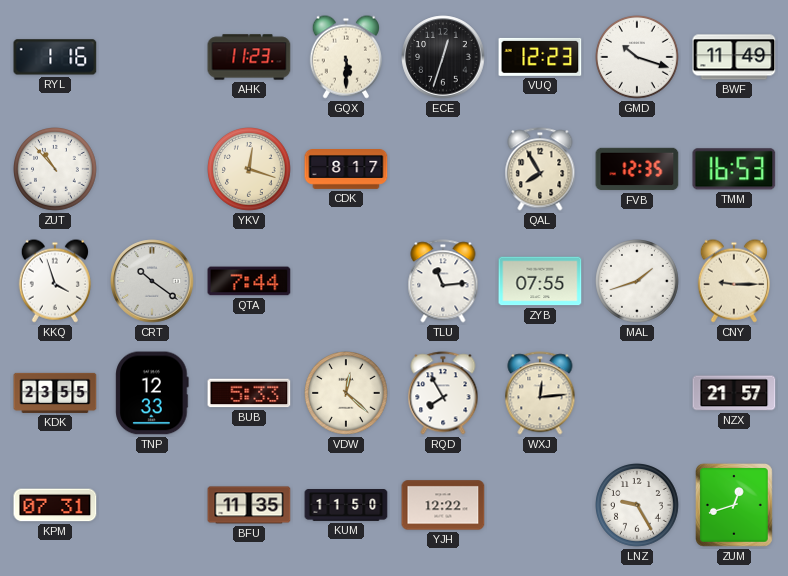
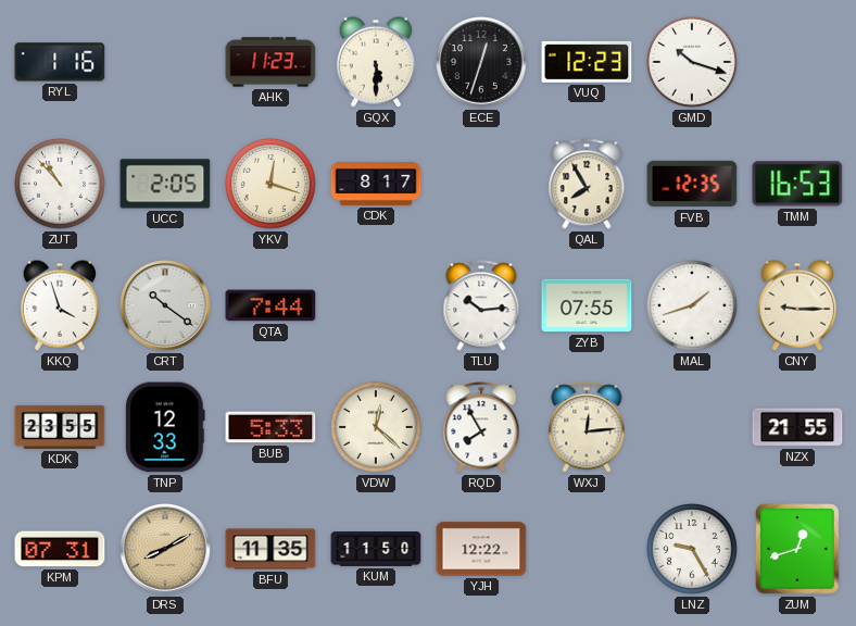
BWF: 11:49 -> none (734, 57)
UCC: none -> 2:05 (165, 184)
TLU: 11:14 -> 10:14 (481, 305)
NZX: 21:57 -> 21:55 (797, 427)
DRS: none -> 8:10 (165, 549)
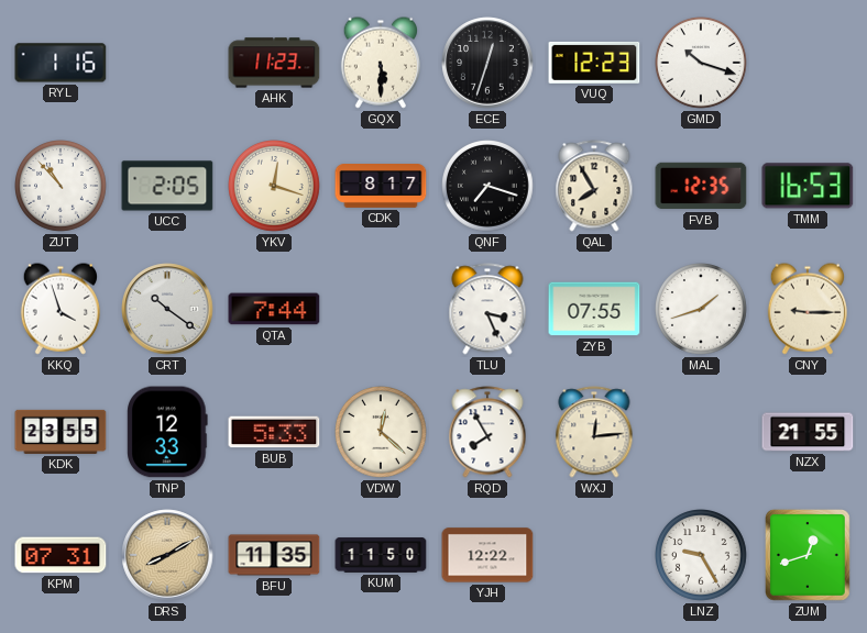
QNF: none -> 7:18 (489, 187)
TLU: 10:14 -> 3:26 (487, 309)
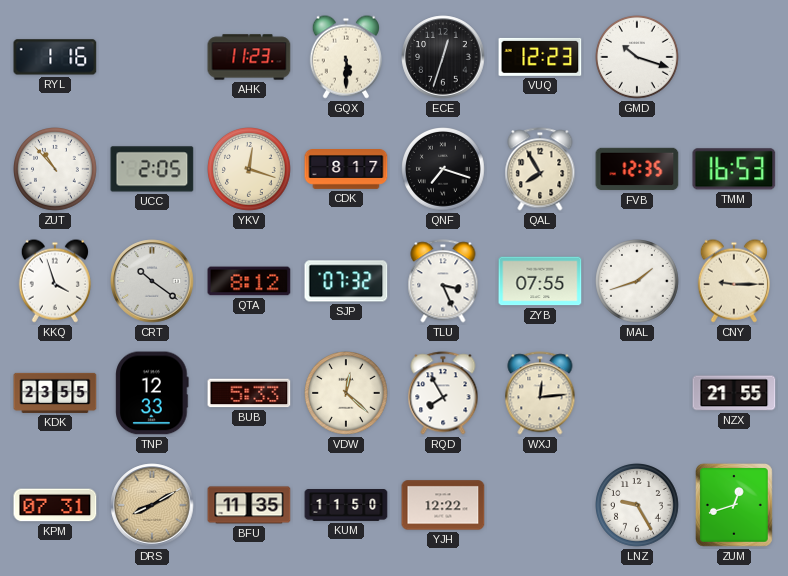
QTA: 7:44 -> 8:12 (249, 281)
SJP: none -> 07:32 (346, 281)
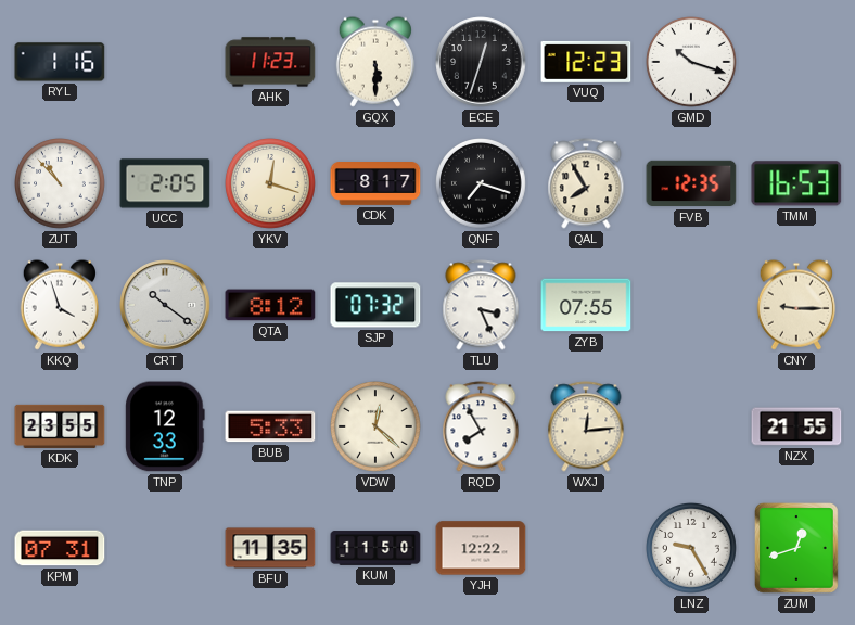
MAL: 1:42 -> none (638, 282)
DRS: 8:10 -> none (152, 505)
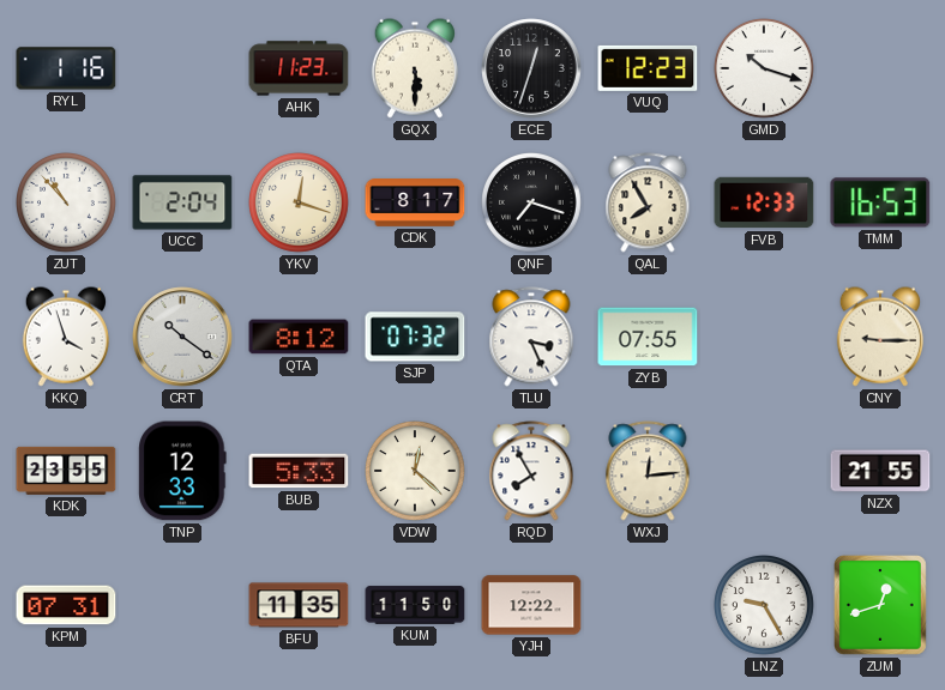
UCC: 2:05 -> 2:04 (182, 202)
FVB: 12:35 -> 12:33 (764, 202)
